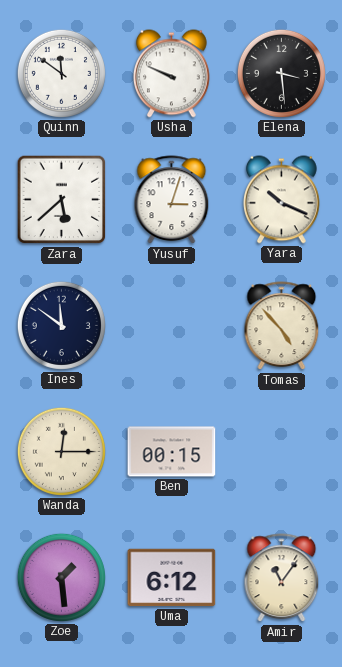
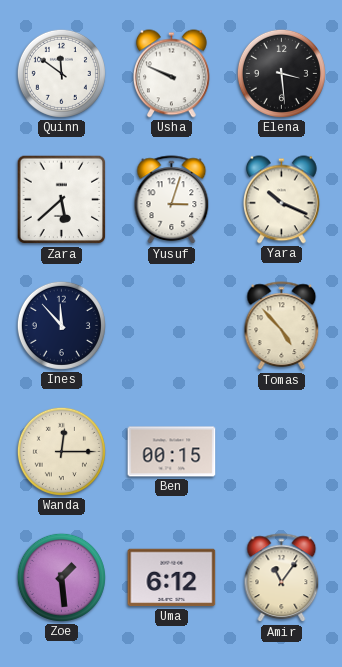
Ines: 11:51 -> 11:53 (61, 325)
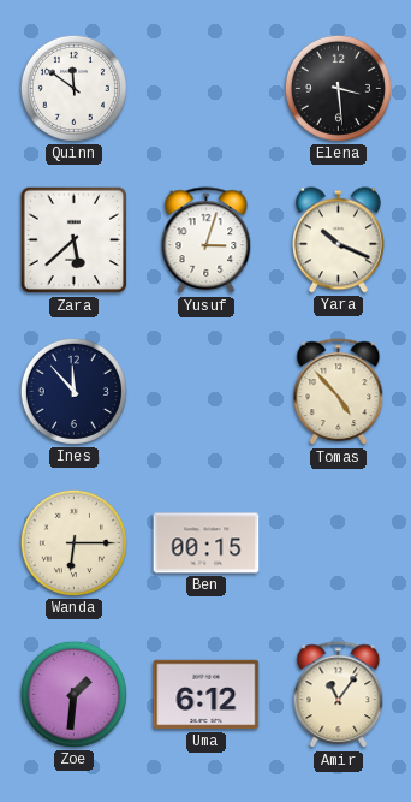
Usha: 9:49 -> none (171, 74)
Wanda: 12:15 -> 6:15 (73, 542)
Zoe: 1:29 -> 1:31 (73, 694)
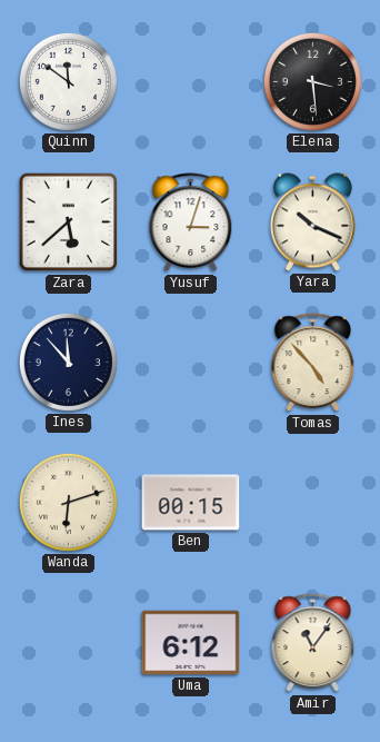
Wanda: 6:15 -> 6:12 (68, 502)
Zoe: 1:31 -> none (73, 694)
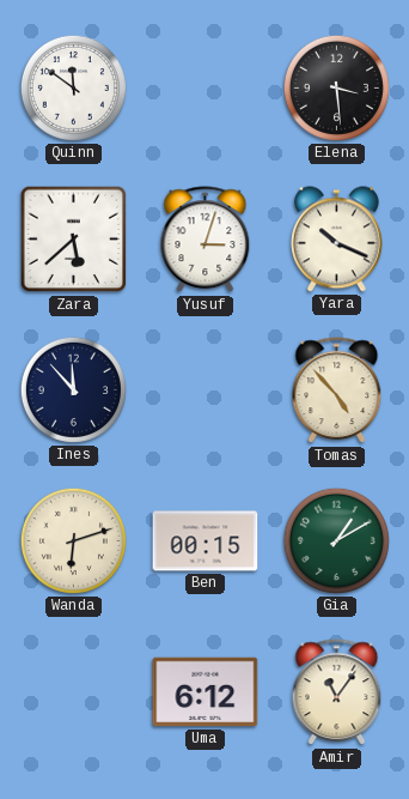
Gia: none -> 1:10 (336, 540)
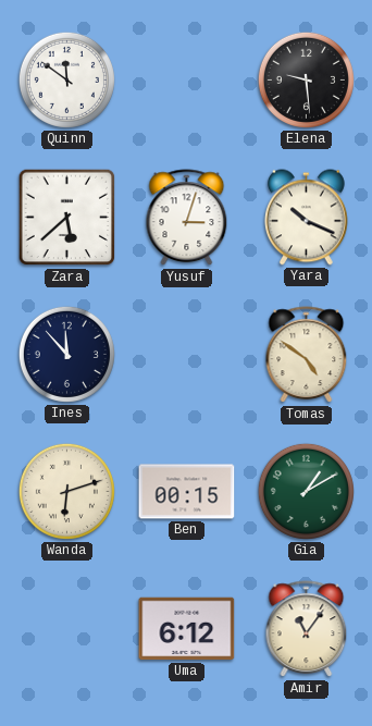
Elena: 3:29 -> 9:29 (306, 79)
Tomas: 4:53 -> 4:51 (307, 355)
